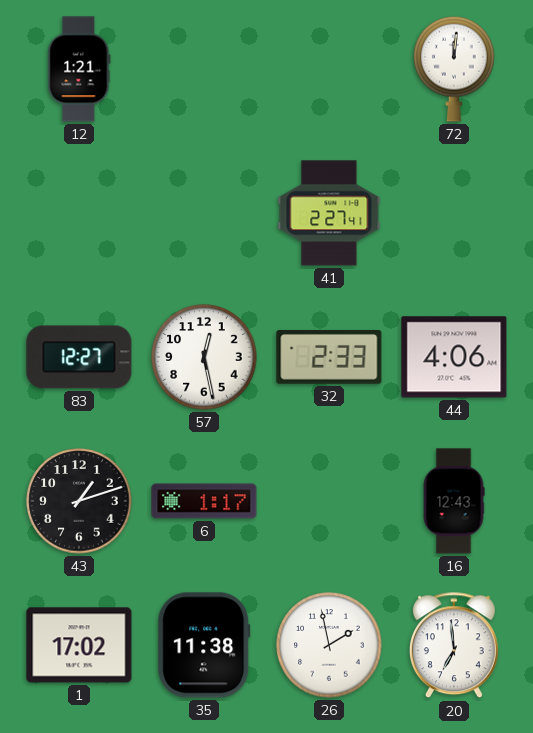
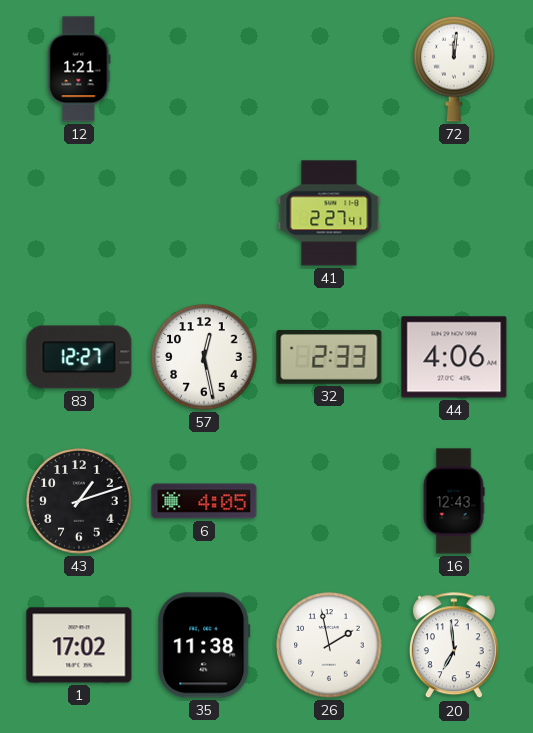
6: 1:17 -> 4:05 (204, 501)
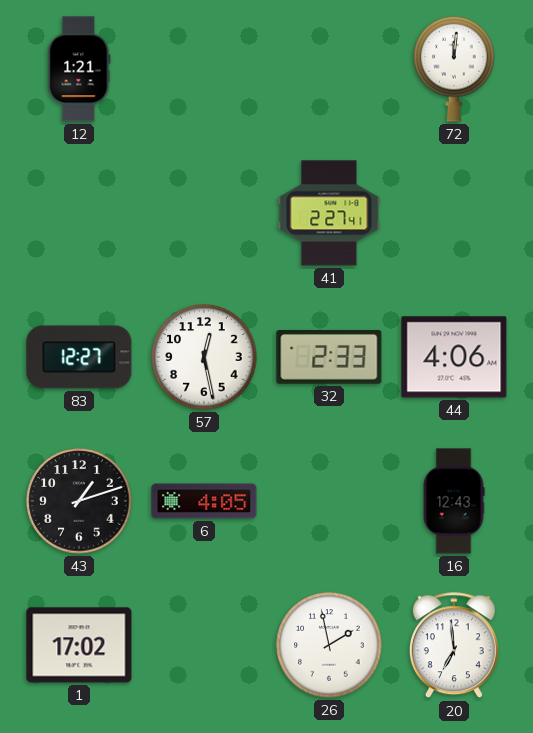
35: 11:38 -> none (204, 645)
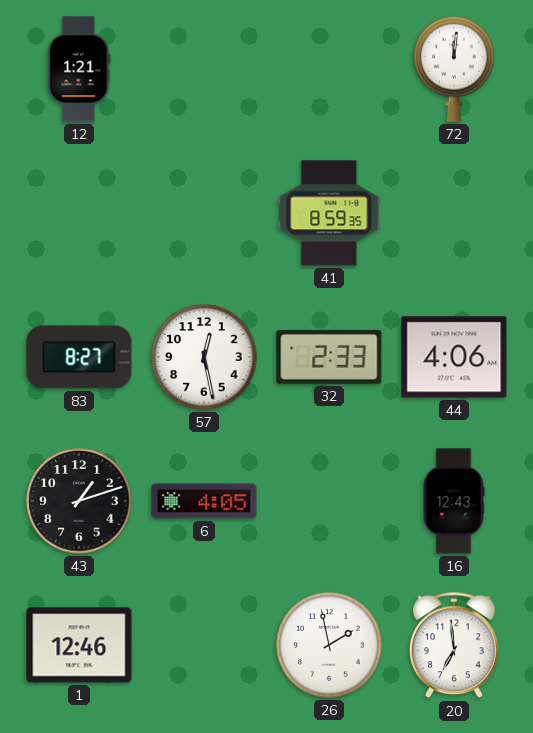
41: 2:27 -> 8:59 (329, 213)
83: 12:27 -> 8:27 (79, 357)
1: 17:02 -> 12:46 (79, 645)
